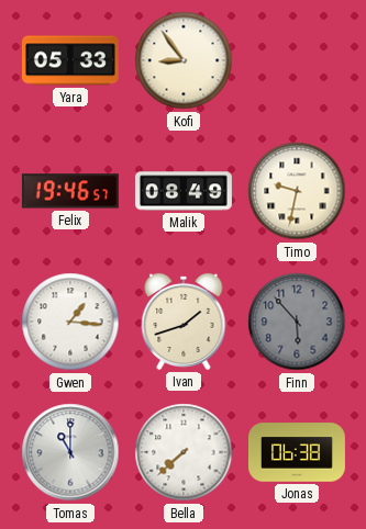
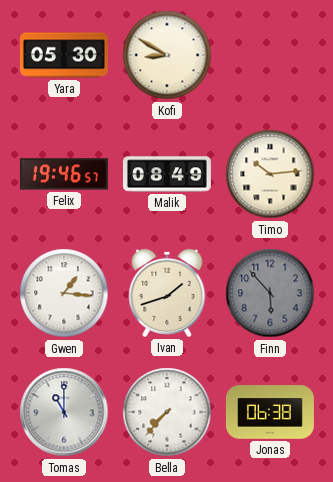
Yara: 05:33 -> 05:30 (64, 55)
Kofi: 8:54 -> 8:50 (167, 55)
Timo: 9:32 -> 10:14 (270, 174)
Bella: 7:38 -> 7:37 (167, 412)
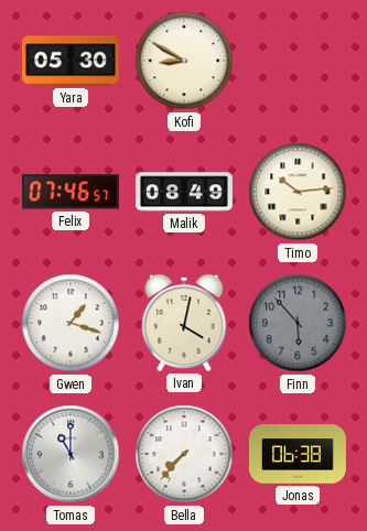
Felix: 19:46 -> 07:46 (71, 192)
Gwen: 1:16 -> 1:18 (71, 323)
Ivan: 1:42 -> 4:02 (184, 323)
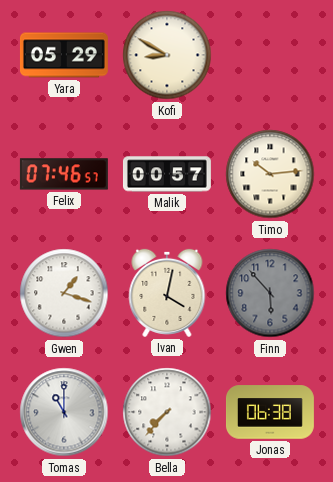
Yara: 05:30 -> 05:29 (64, 55)
Malik: 08:49 -> 00:57 (167, 174)
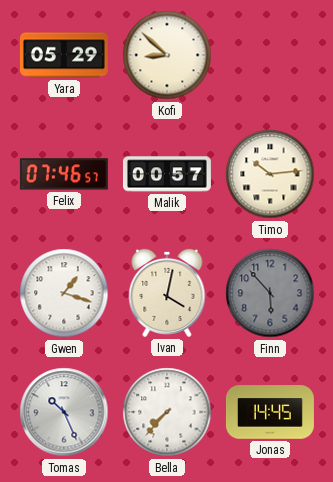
Kofi: 8:50 -> 8:52 (167, 55)
Tomas: 11:00 -> 10:26 (64, 412)
Jonas: 06:38 -> 14:45 (270, 412)
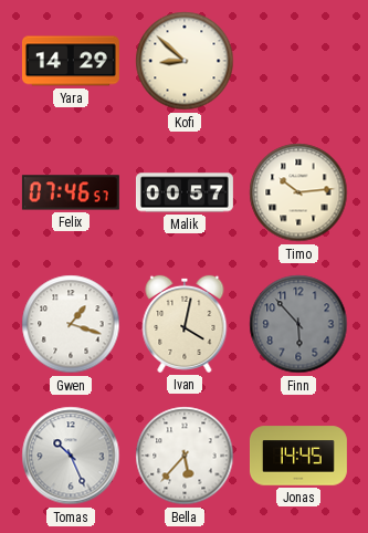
Yara: 05:29 -> 14:29 (71, 61)
Bella: 7:37 -> 5:37 (185, 456)
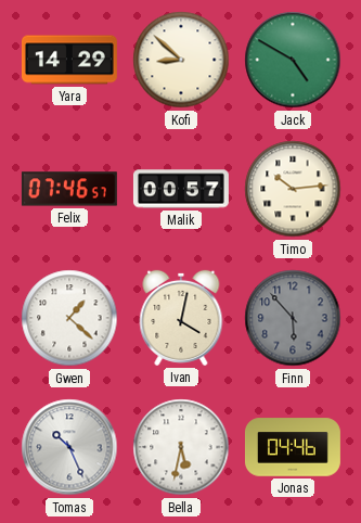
Jack: none -> 4:50 (293, 60)
Gwen: 1:18 -> 1:22 (69, 318)
Bella: 5:37 -> 5:32 (181, 447)
Jonas: 14:45 -> 04:46 (293, 447)
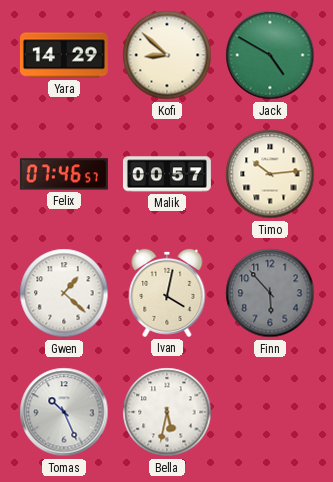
Jonas: 04:46 -> none (293, 447)
